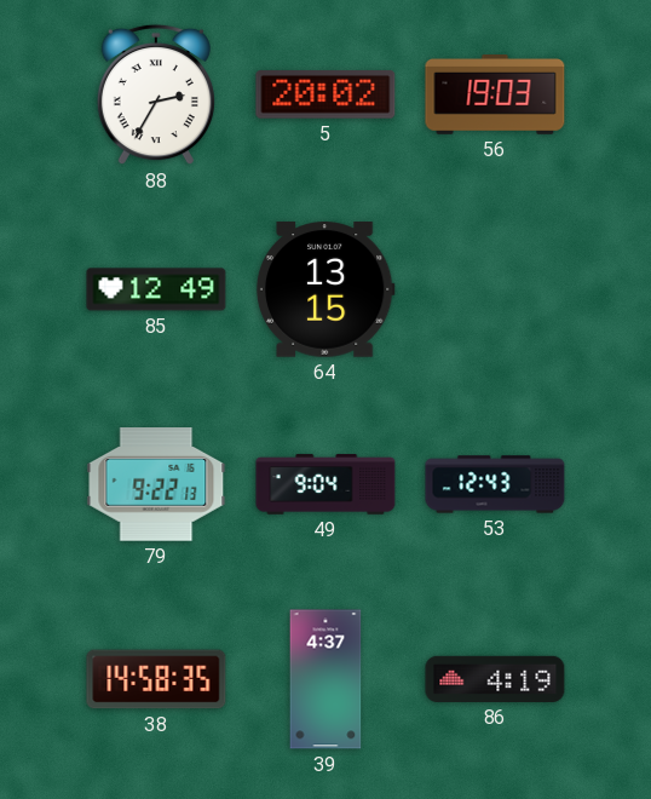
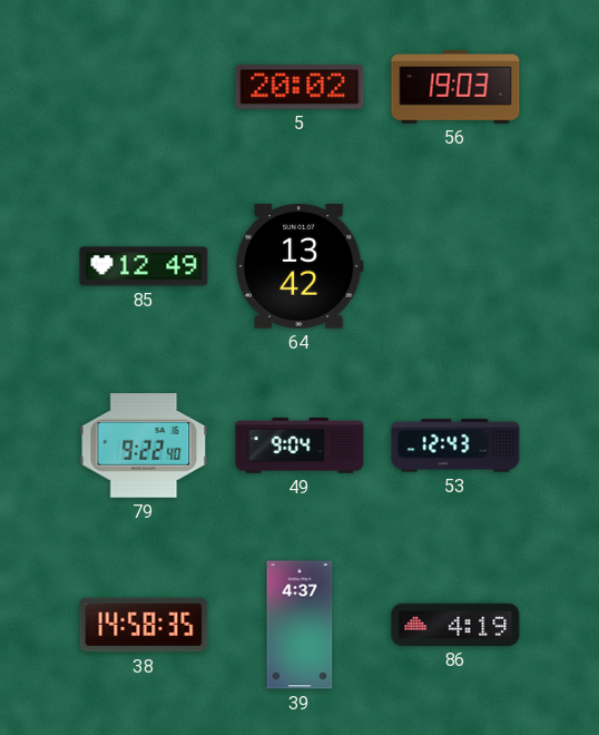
88: 2:35 -> none (156, 94)
64: 13:15 -> 13:42 (299, 266)
79: 9:22:13 -> 9:22:40 (144, 445)
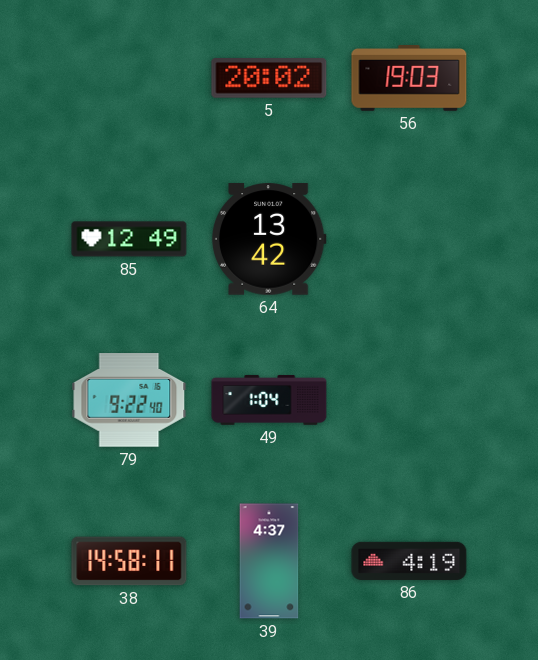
49: 9:04 -> 1:04 (269, 400)
53: 12:43 -> none (455, 445)
38: 14:58:35 -> 14:58:11 (129, 561)
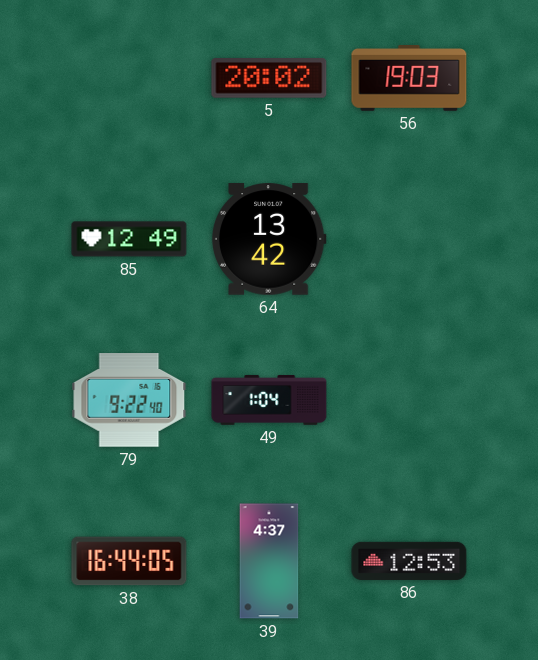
38: 14:58 -> 16:44 (129, 561)
86: 4:19 -> 12:53 (409, 561)
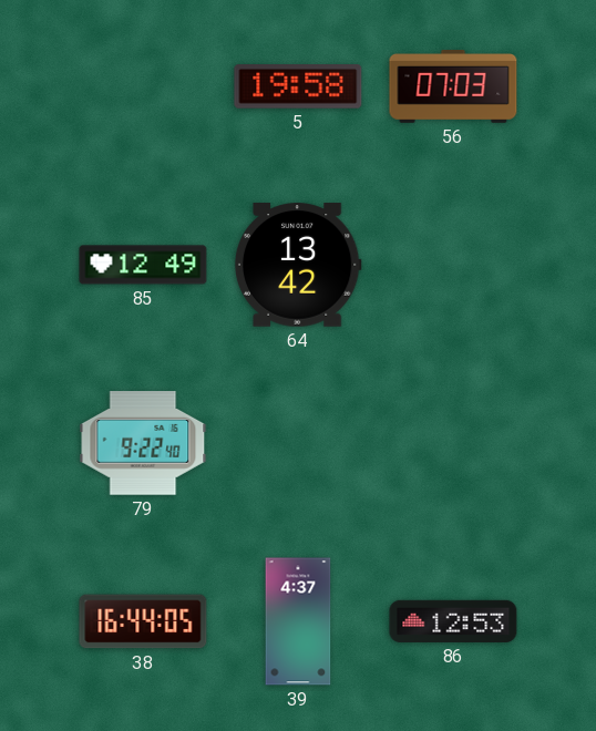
5: 20:02 -> 19:58 (298, 87)
56: 19:03 -> 07:03 (453, 87)
49: 1:04 -> none (269, 400)
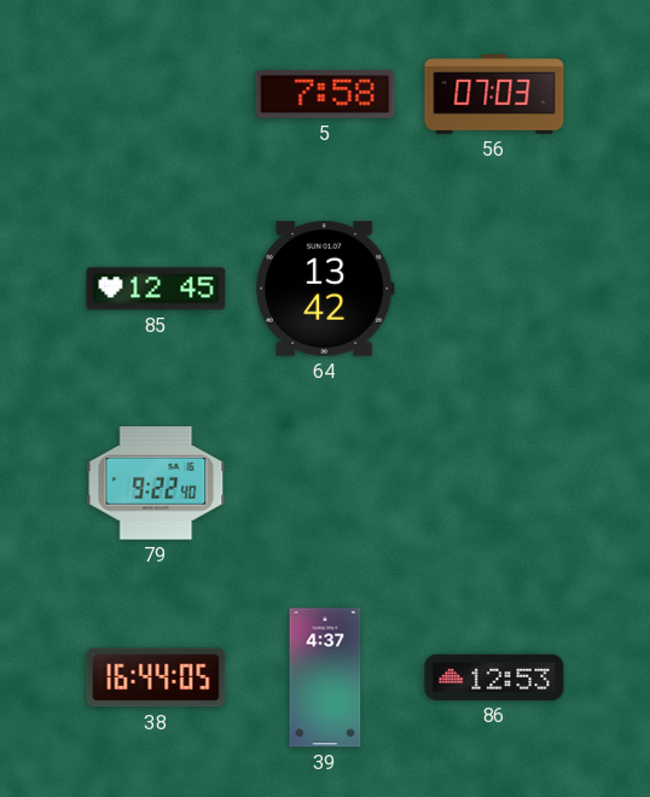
5: 19:58 -> 7:58 (325, 95)
85: 12:49 -> 12:45 (156, 289)
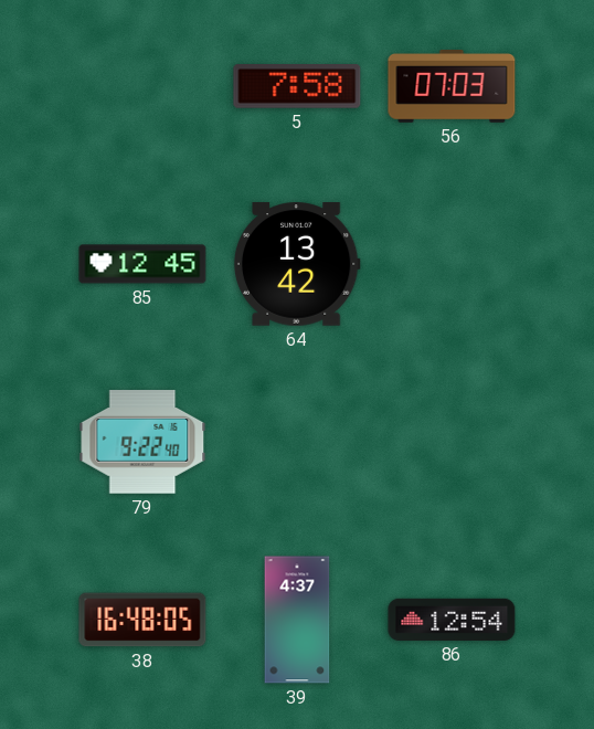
38: 16:44 -> 16:48 (142, 620)
86: 12:53 -> 12:54 (452, 620)
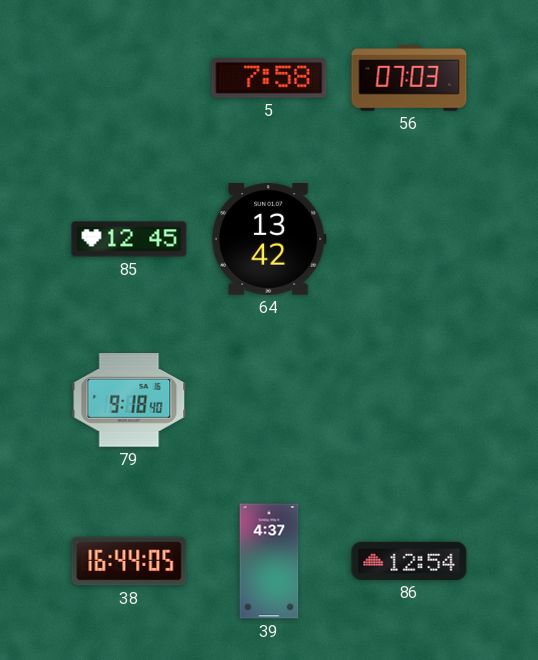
79: 9:22 -> 9:18 (129, 400)
38: 16:48 -> 16:44 (129, 561)
